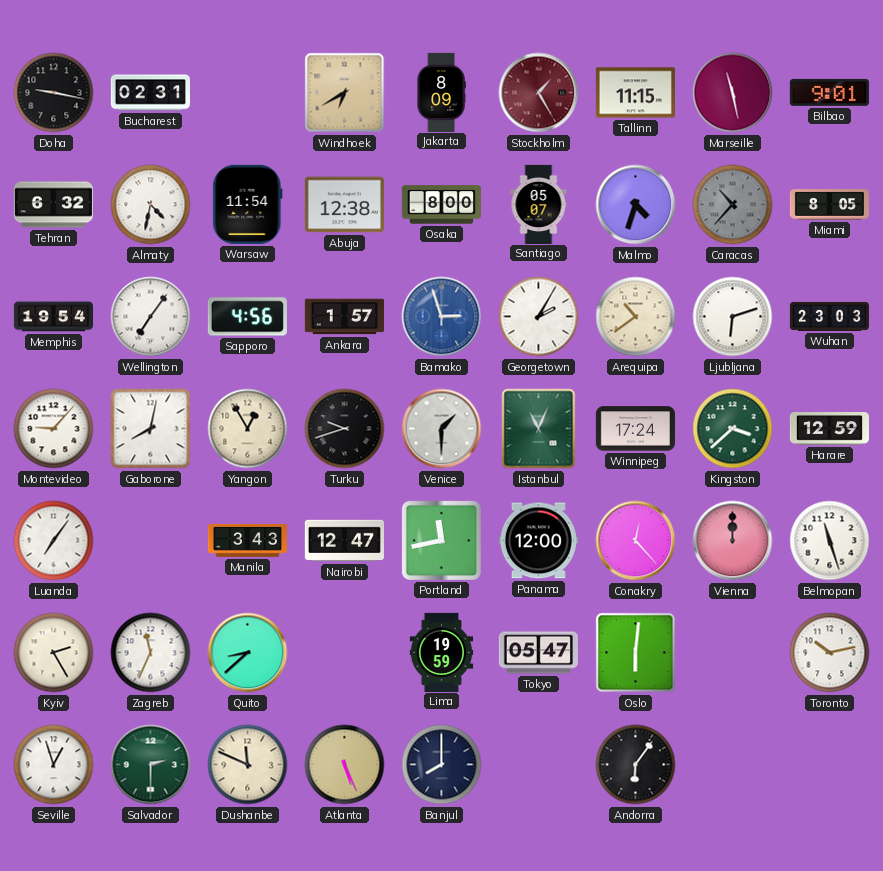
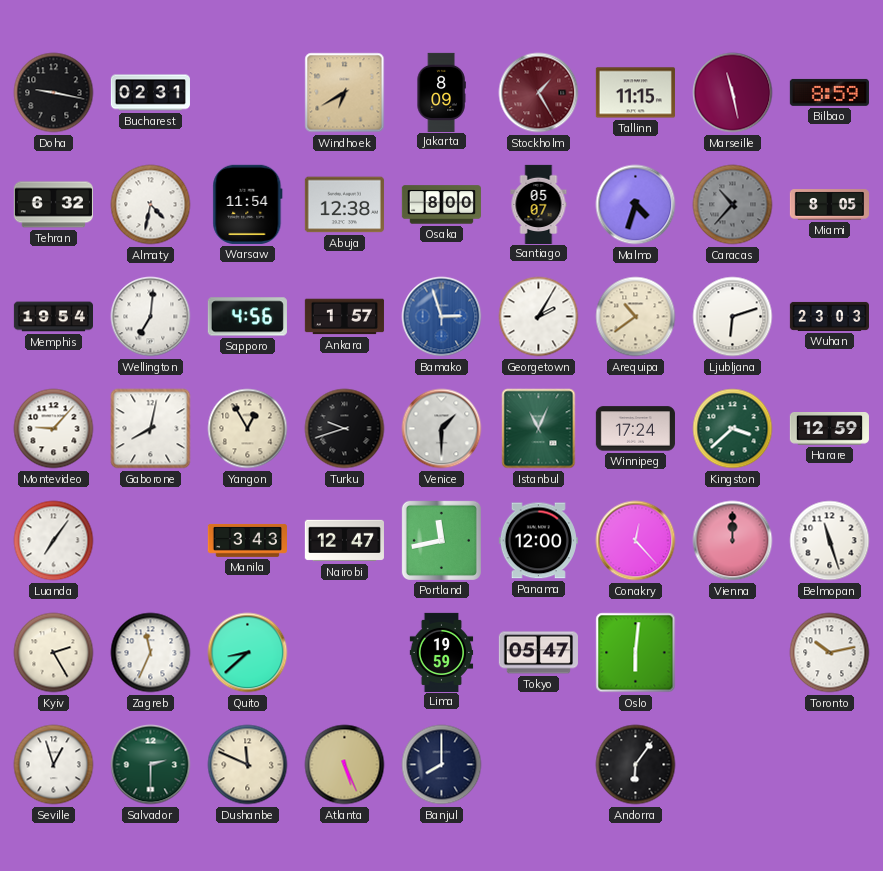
Bilbao: 9:01 -> 8:59 (829, 92)
Wellington: 7:06 -> 7:01 (151, 317)
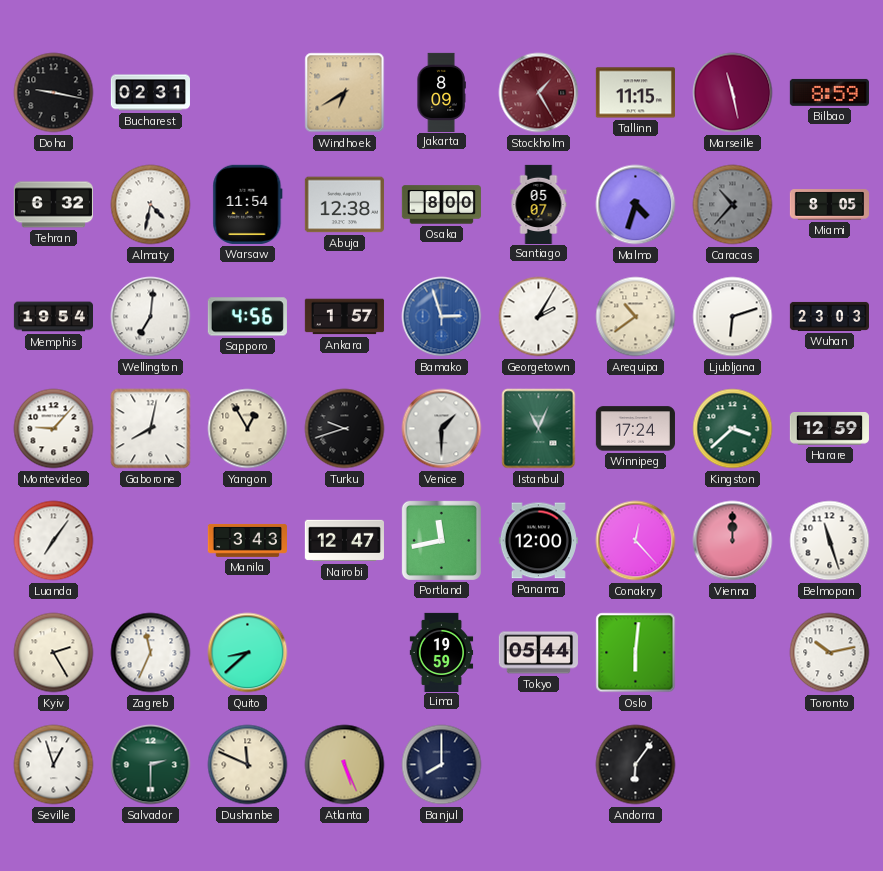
Tokyo: 05:47 -> 05:44 (538, 653)
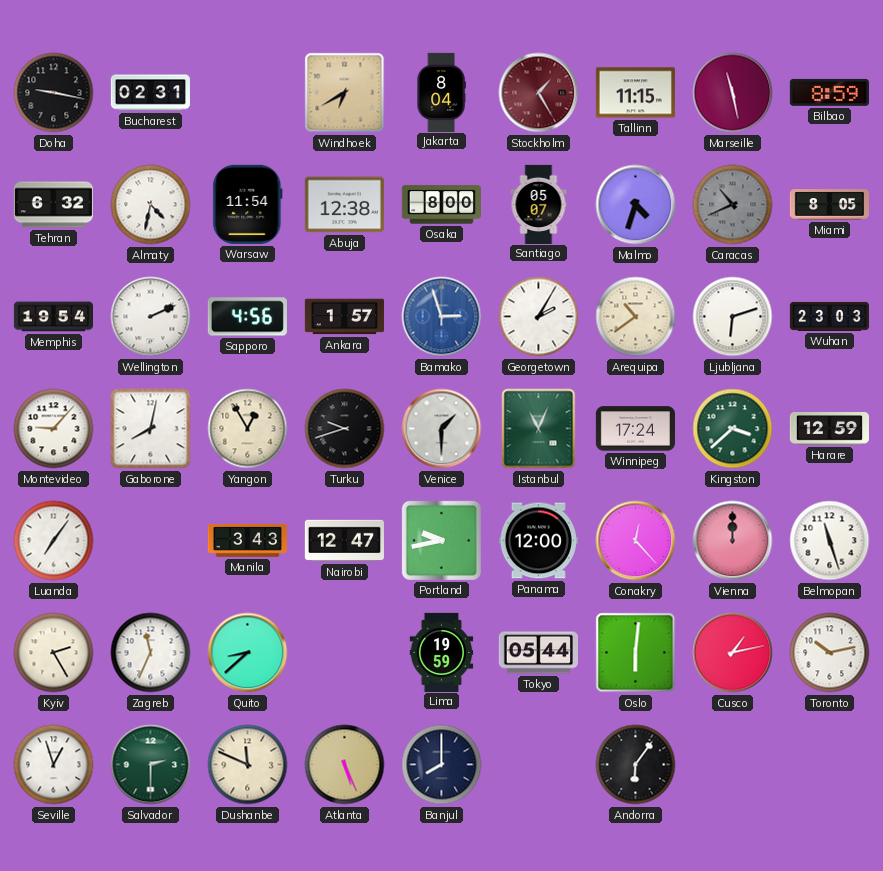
Jakarta: 8:09 -> 8:04 (441, 92)
Caracas: 10:37 -> 10:41 (733, 205)
Wellington: 7:01 -> 2:11 (151, 317)
Portland: 11:43 -> 9:43 (441, 540)
Cusco: none -> 1:13 (733, 653)
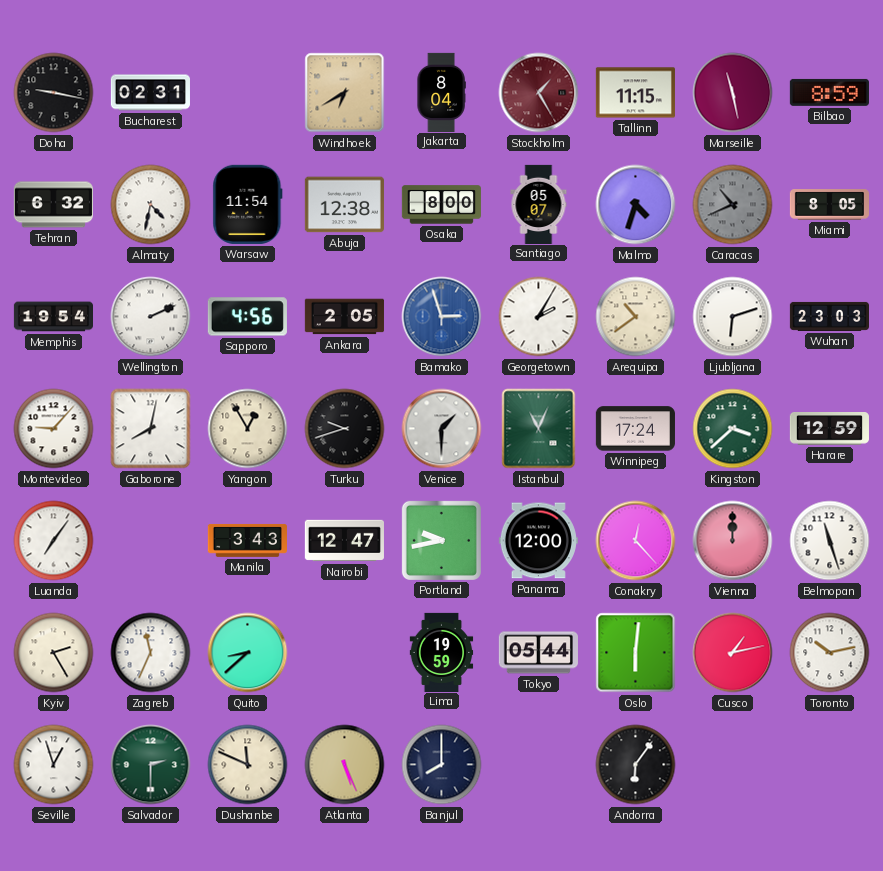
Ankara: 1:57 -> 2:05 (344, 317)
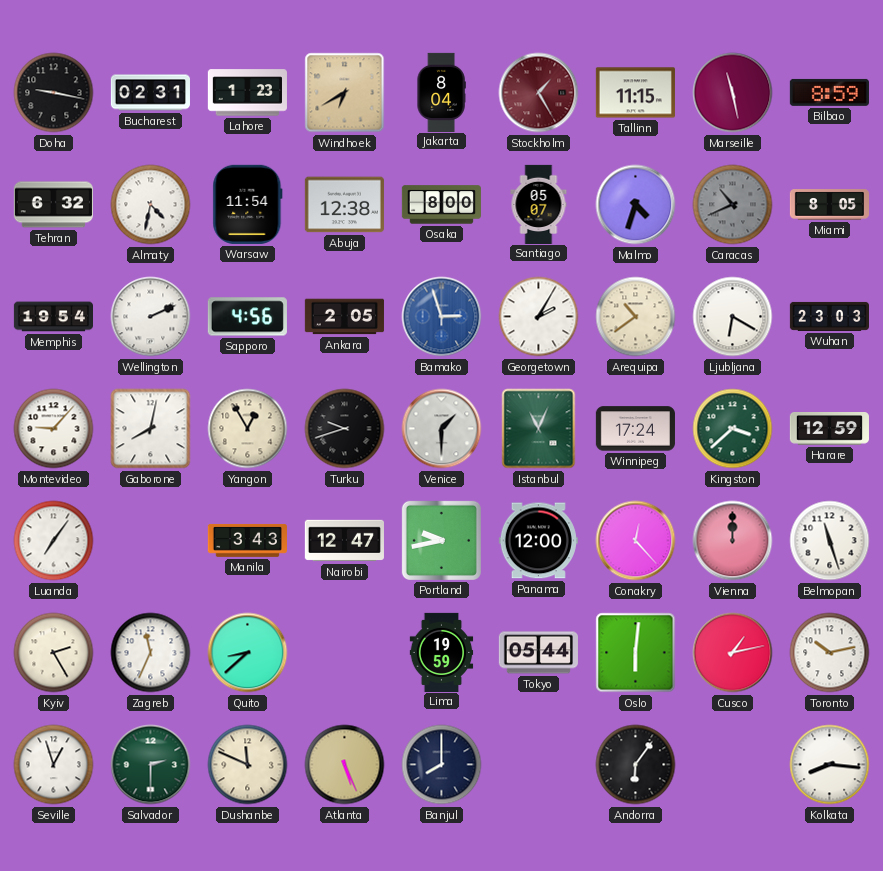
Lahore: none -> 1:23 (247, 93)
Ljubljana: 6:12 -> 6:20 (733, 317)
Kolkata: none -> 8:16 (830, 765)
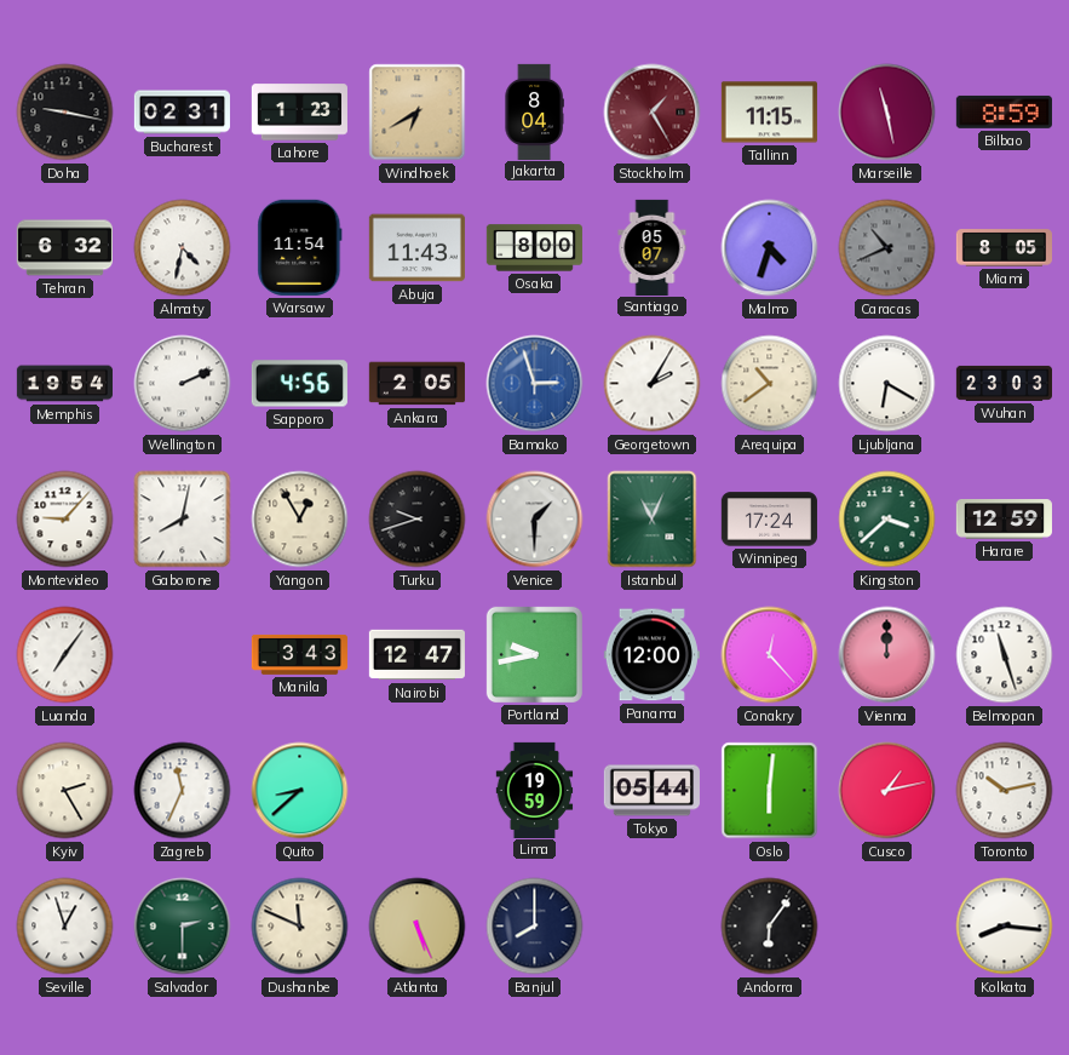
Abuja: 12:38 -> 11:43 (416, 248)
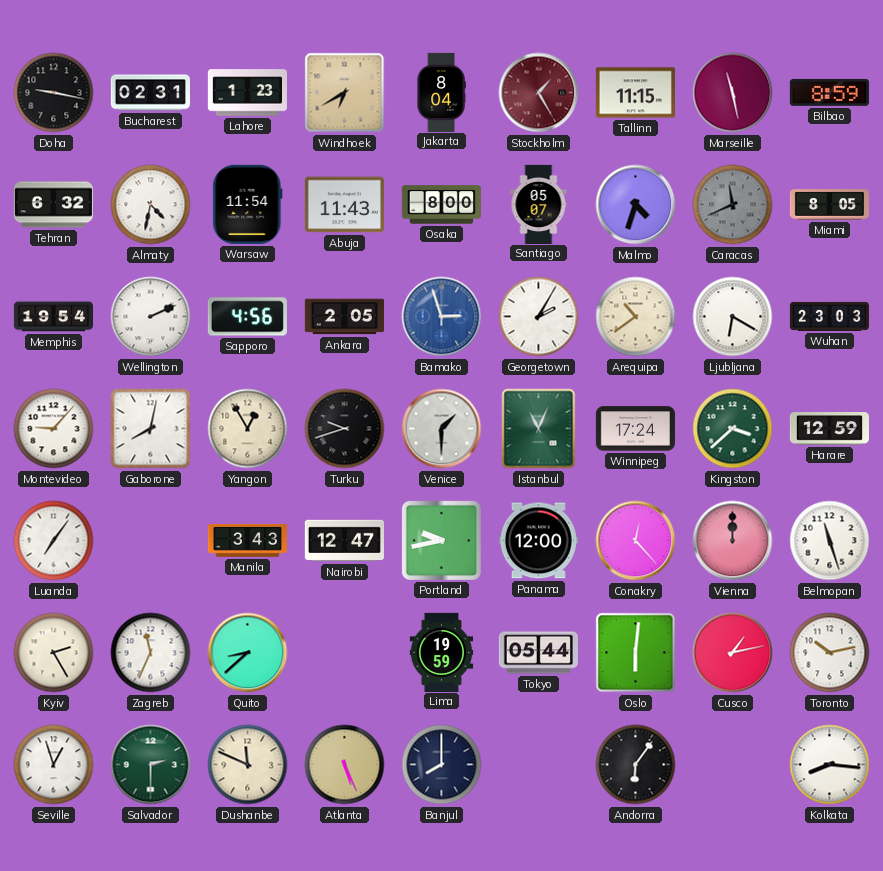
Caracas: 10:41 -> 11:41 (733, 205)
